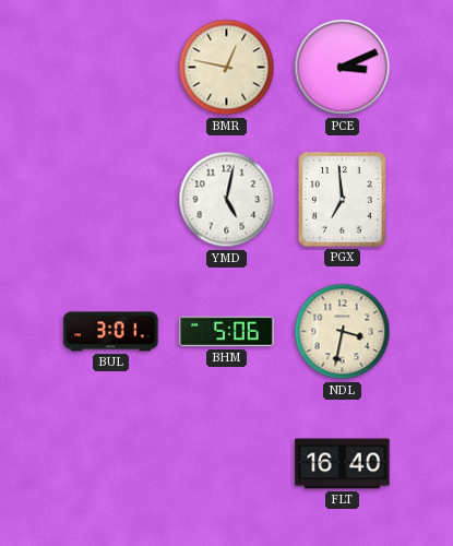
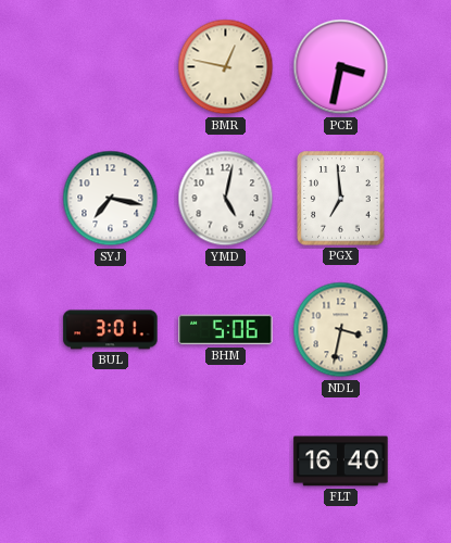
PCE: 3:11 -> 3:32 (341, 67)
SYJ: none -> 7:17 (111, 199)
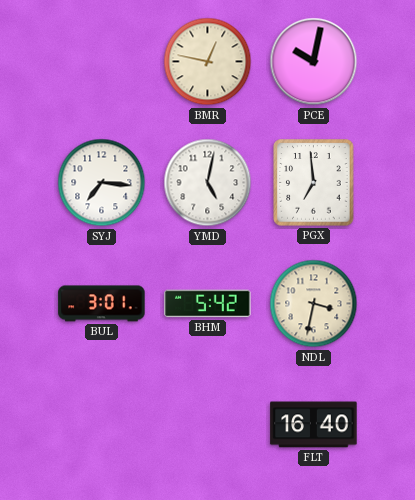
PCE: 3:32 -> 10:02 (314, 62)
SYJ: 7:17 -> 7:16 (102, 183)
BHM: 5:06 -> 5:42 (208, 304)
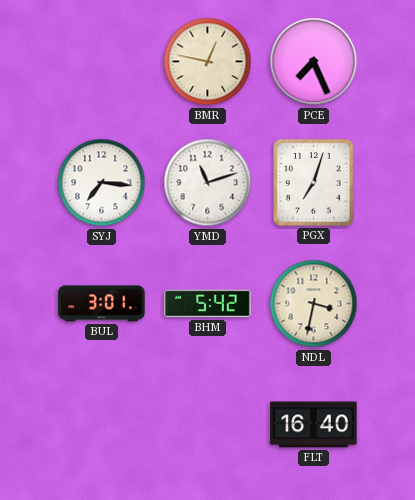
PCE: 10:02 -> 7:26 (314, 62)
YMD: 5:02 -> 11:12 (208, 183)
PGX: 6:59 -> 7:03 (314, 183)
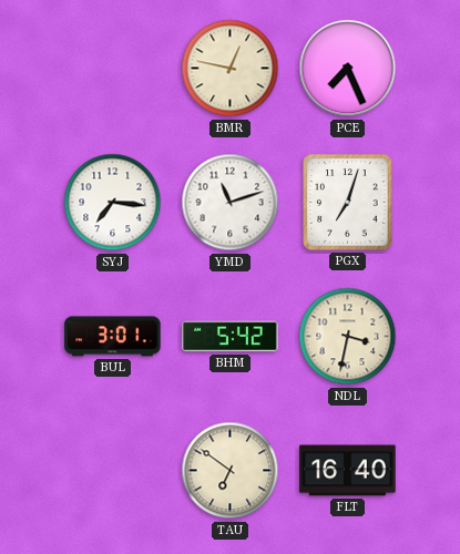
TAU: none -> 6:51 (231, 471)
